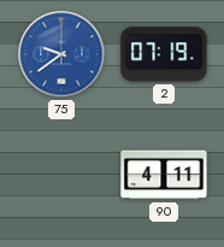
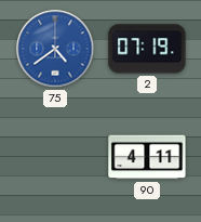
75: 9:39 -> 4:39 (55, 49)
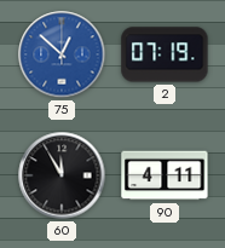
75: 4:39 -> 12:52 (62, 54)
60: none -> 11:55 (62, 175)
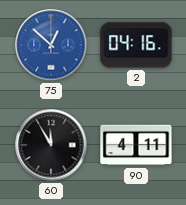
2: 07:19 -> 04:16 (136, 45)
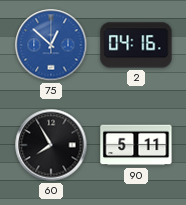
60: 11:55 -> 7:55 (51, 145)
90: 4:11 -> 5:11 (136, 145)
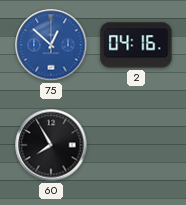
90: 5:11 -> none (136, 145)
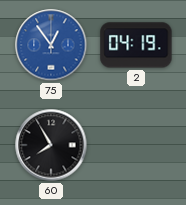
75: 12:52 -> 12:54 (51, 45)
2: 04:16 -> 04:19 (136, 45)
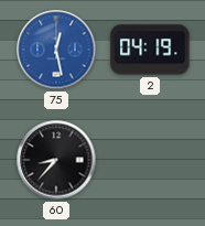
75: 12:54 -> 12:28 (56, 50)
60: 7:55 -> 8:37 (56, 160)
